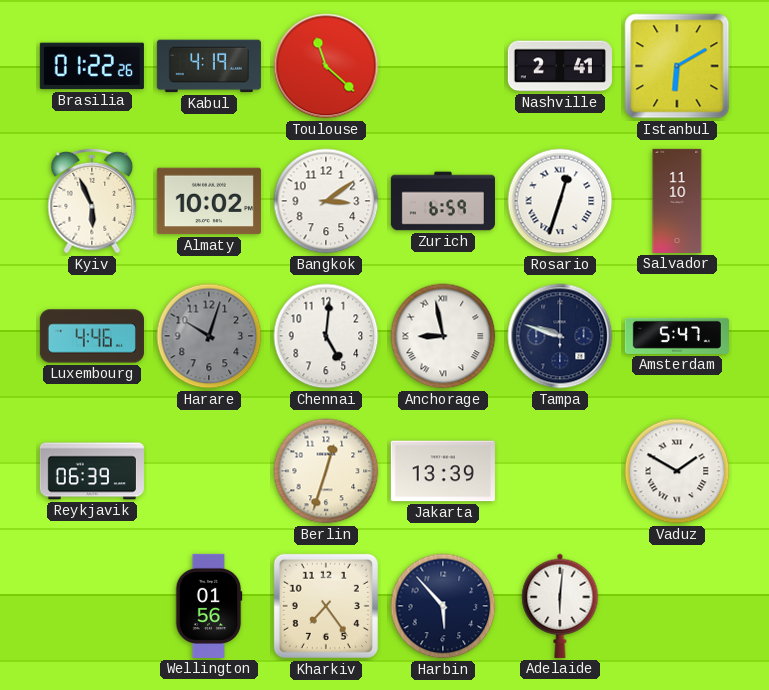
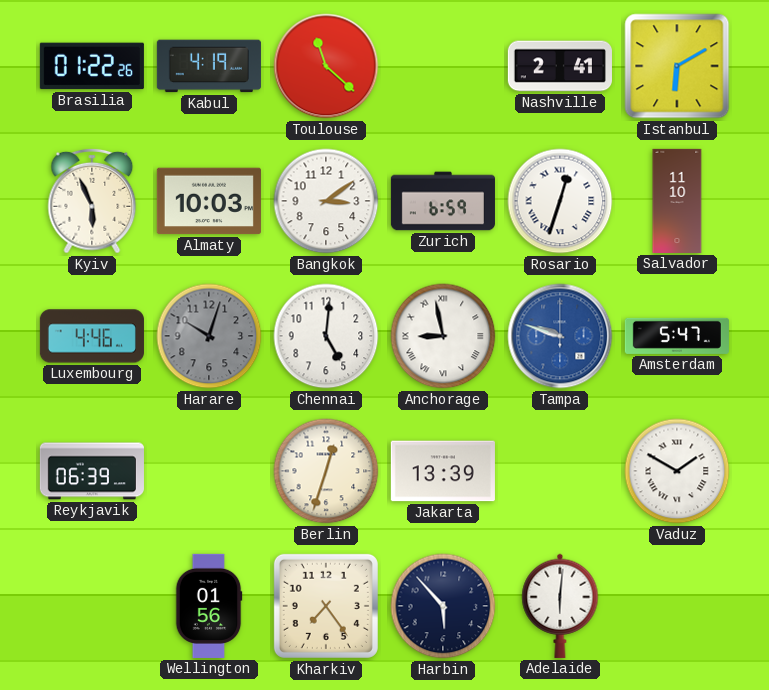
Almaty: 10:02 -> 10:03 (209, 201)
Tampa dial: navy -> blue (560, 336)
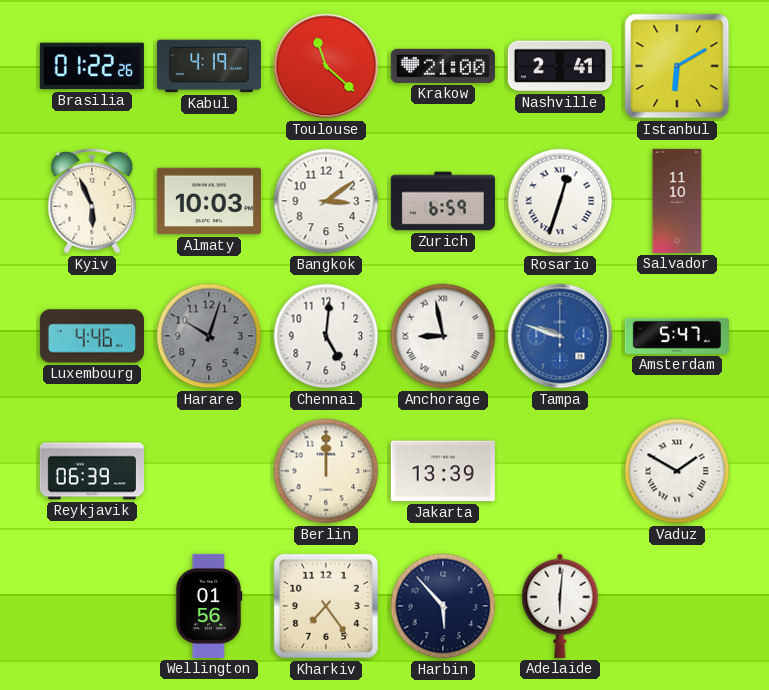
Krakow: none -> 21:00 (443, 66)
Berlin: 12:33 -> 12:00 (326, 471)
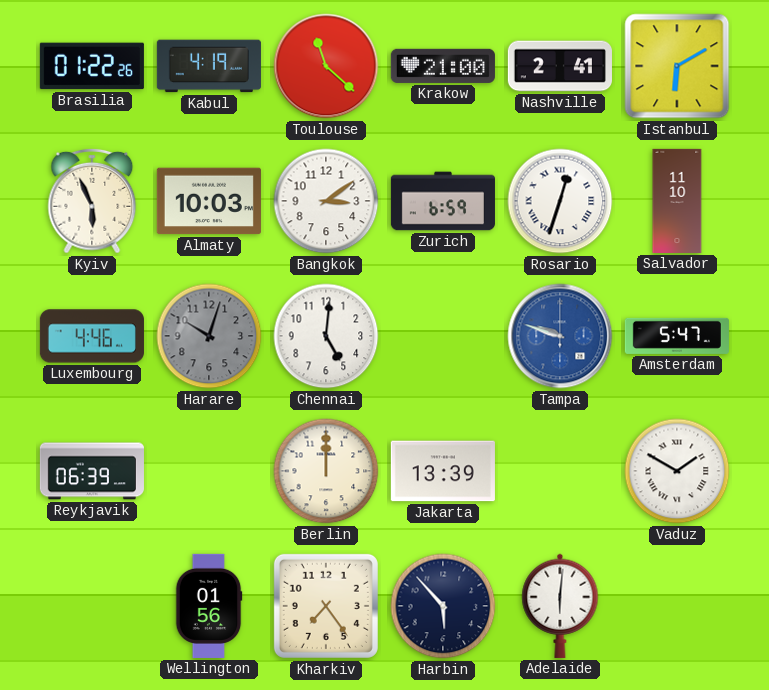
Anchorage: 8:58 -> none (443, 336)
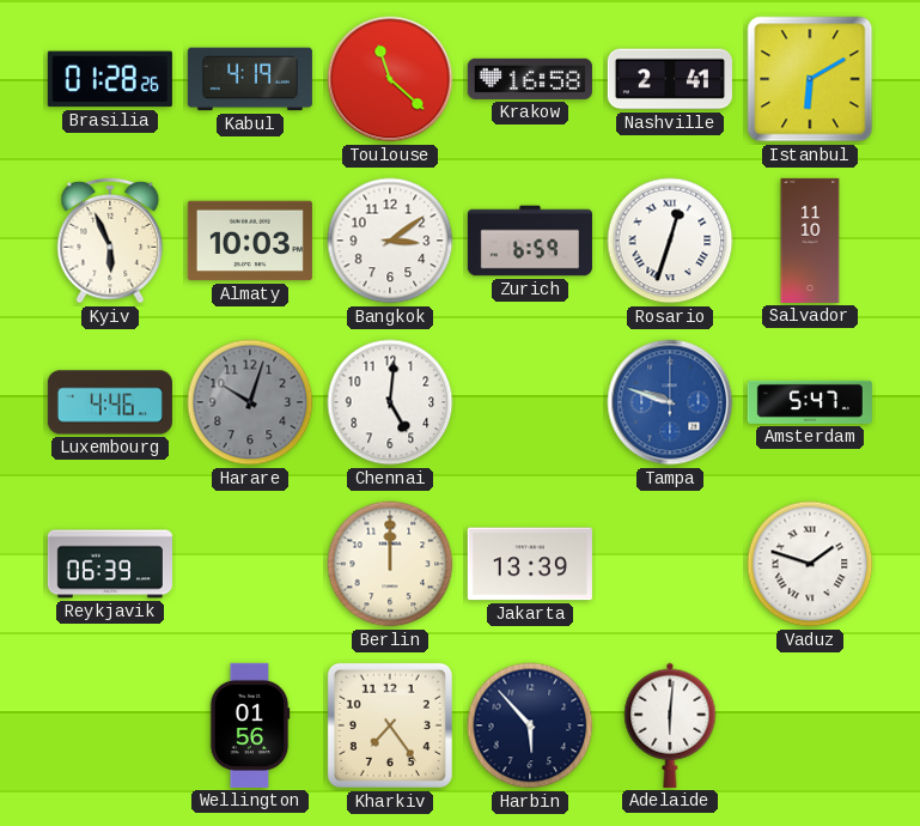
Brasilia: 01:22 -> 01:28 (110, 79)
Krakow: 21:00 -> 16:58 (530, 79)
Vaduz: 1:50 -> 1:48 (810, 564)
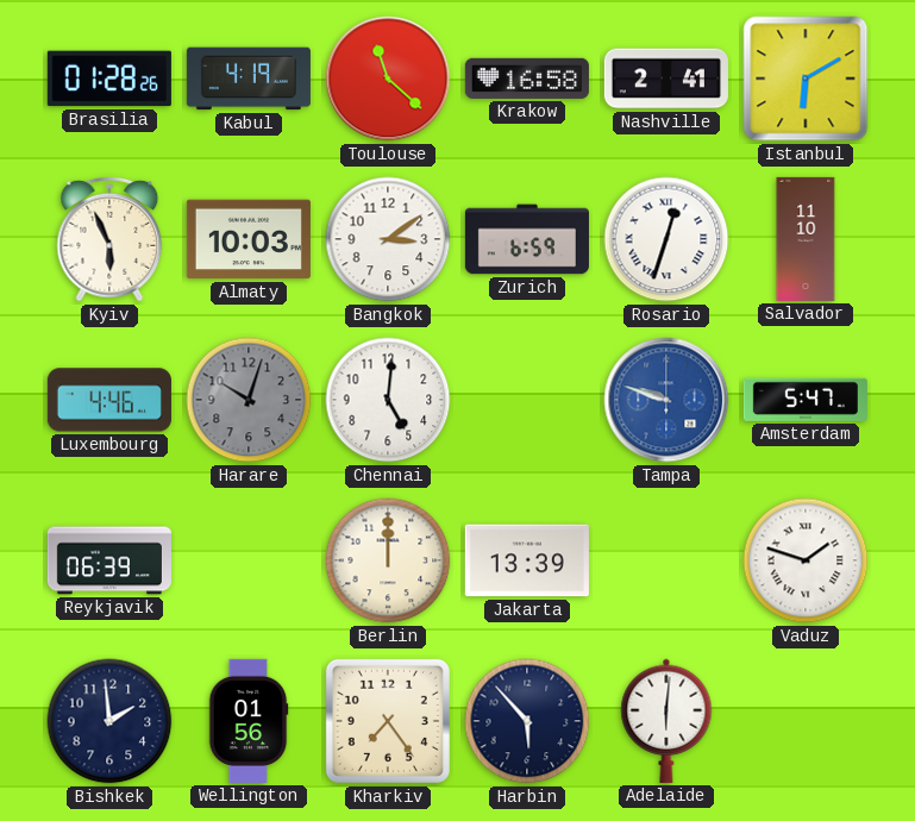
Bishkek: none -> 1:59 (109, 721)
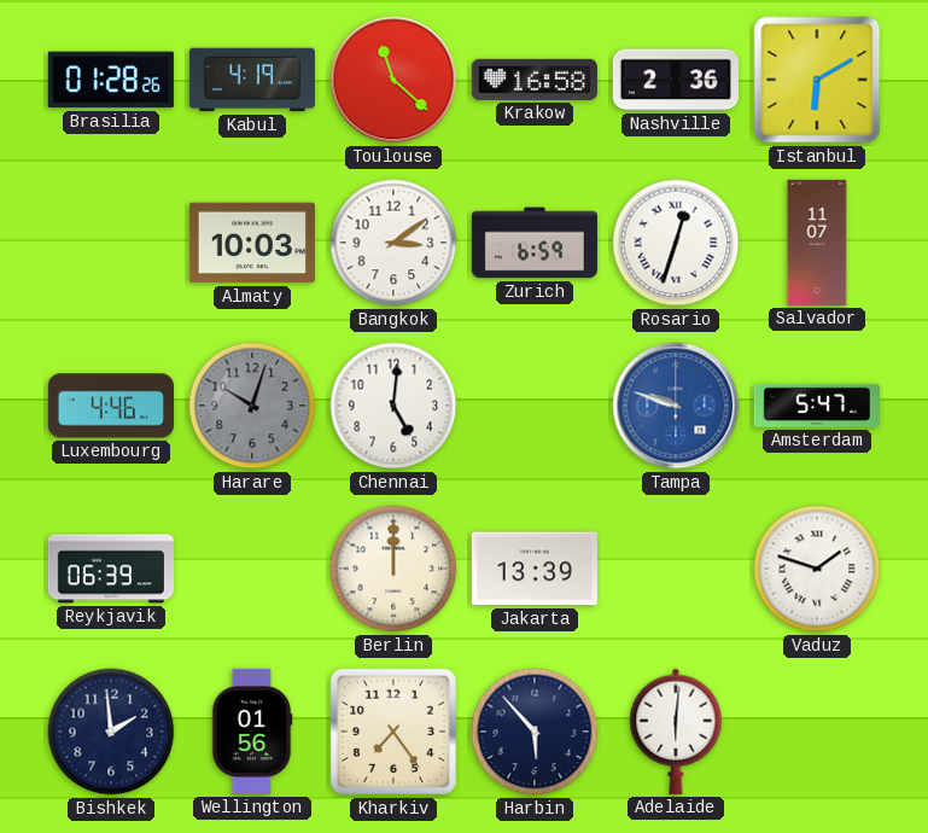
Nashville: 2:41 -> 2:36 (676, 80)
Kyiv: 5:56 -> none (109, 239)
Salvador: 11:10 -> 11:07 (817, 243)
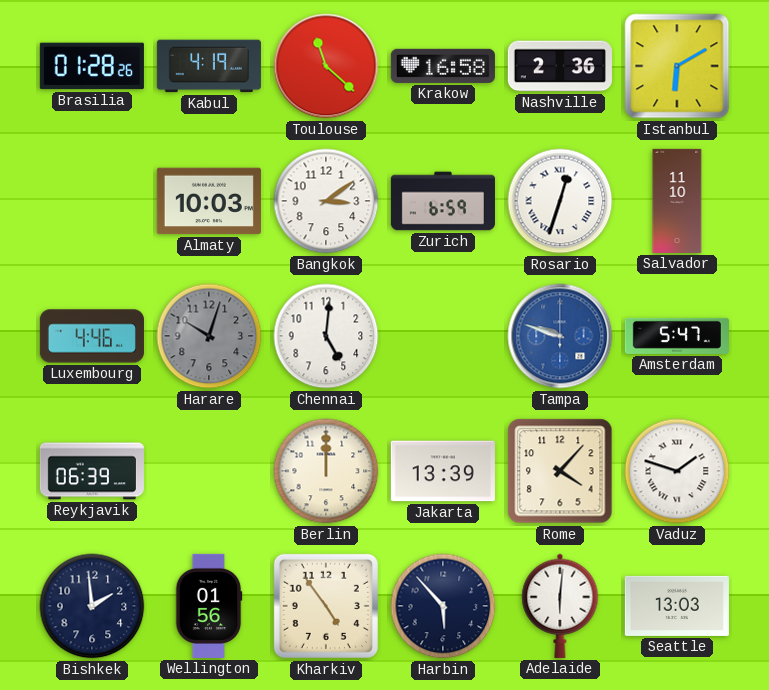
Salvador: 11:07 -> 11:10 (677, 201)
Rome: none -> 4:07 (560, 471)
Kharkiv: 7:24 -> 4:54 (326, 606)
Seattle: none -> 13:03 (677, 606)
